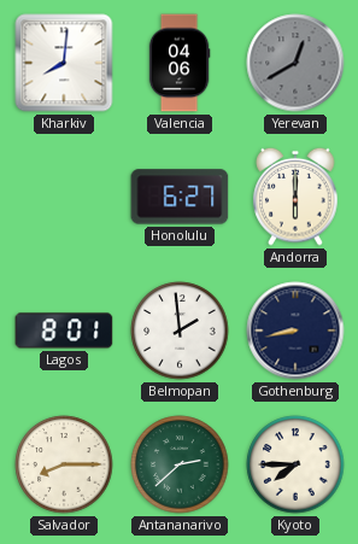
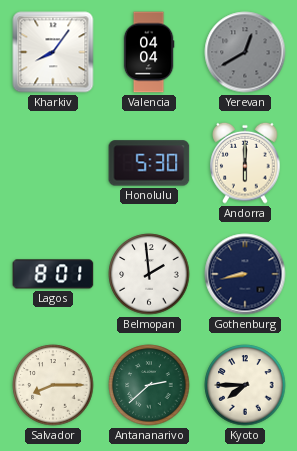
Kharkiv: 8:01 -> 8:06 (53, 52)
Valencia: 04:06 -> 04:04 (149, 52)
Honolulu: 6:27 -> 5:30 (149, 163)
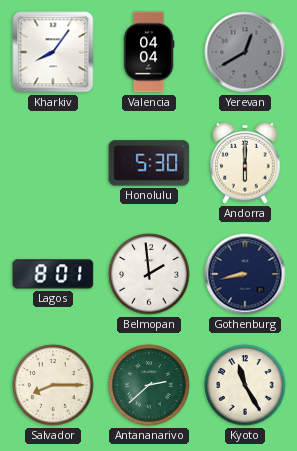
Kyoto: 7:45 -> 11:25 (245, 385)
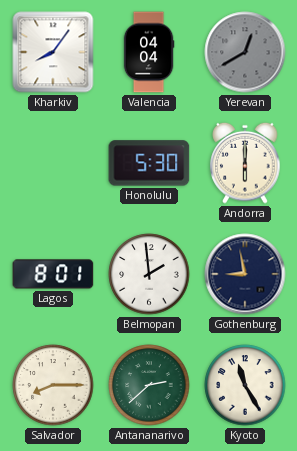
Gothenburg: 8:43 -> 8:58 (245, 274)
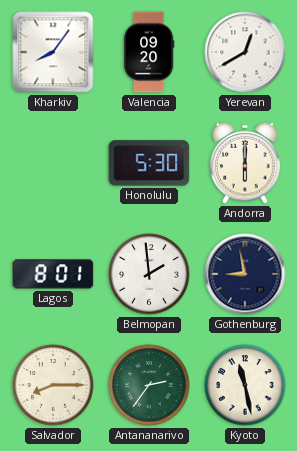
Valencia: 04:04 -> 09:20 (149, 52)
Yerevan dial: grey -> white (245, 52)
Antananarivo: 2:38 -> 2:36 (149, 385)
Kyoto: 11:25 -> 11:28 (245, 385)
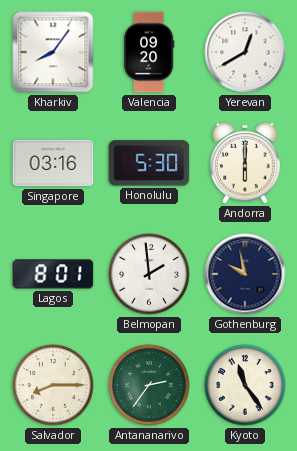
Singapore: none -> 03:16 (53, 163)
Gothenburg: 8:58 -> 9:58 (245, 274)
Kyoto: 11:28 -> 11:24 (245, 385)
